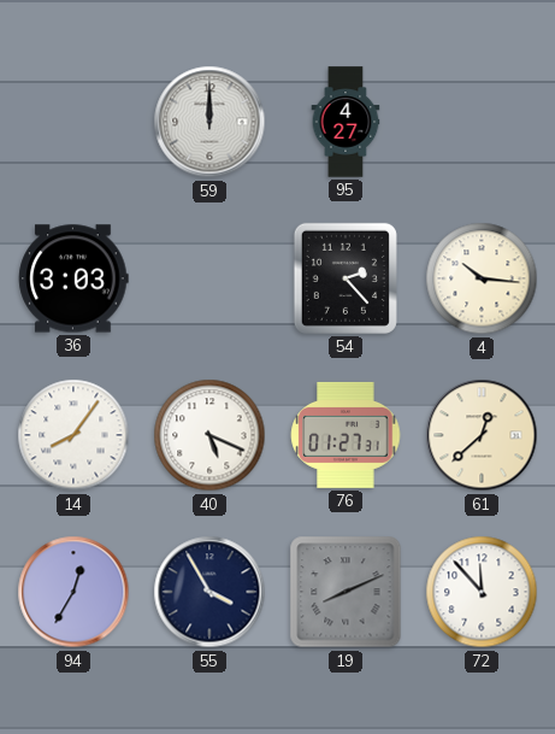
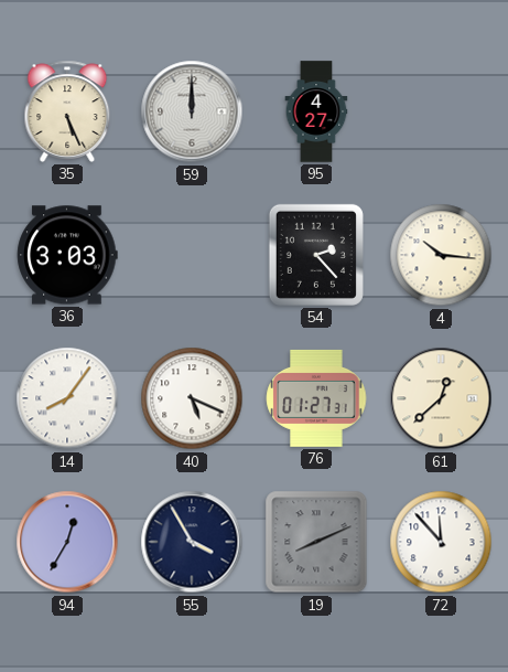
35: none -> 5:26 (67, 111)
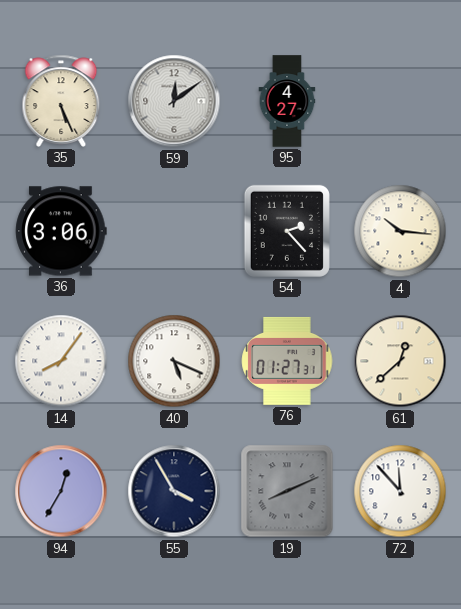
59: 12:00 -> 12:09 (174, 101)
36: 3:03 -> 3:06 (61, 231)
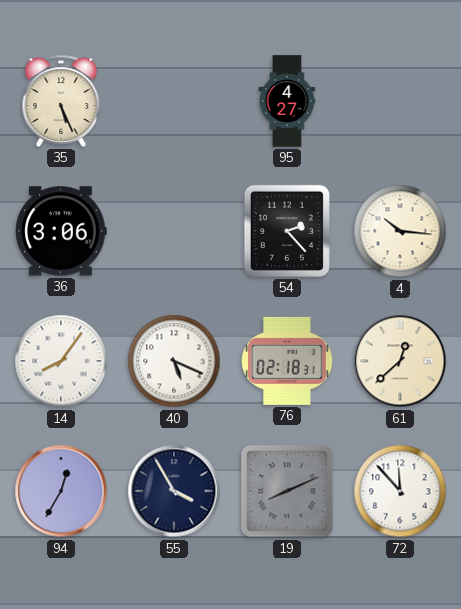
59: 12:09 -> none (174, 101)
76: 01:27 -> 02:18 (287, 361)
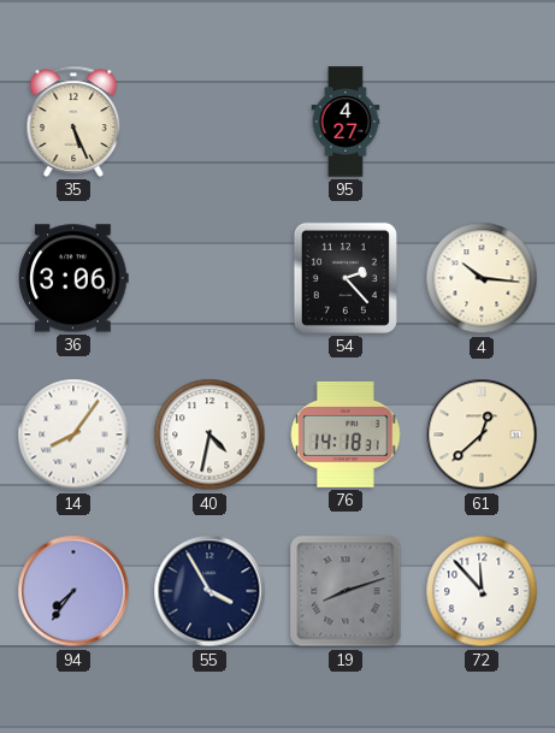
40: 5:19 -> 4:32 (209, 435)
76: 02:18 -> 14:18 (346, 435)
94: 12:35 -> 7:36 (73, 591)
19: 8:11 -> 8:12 (346, 591)
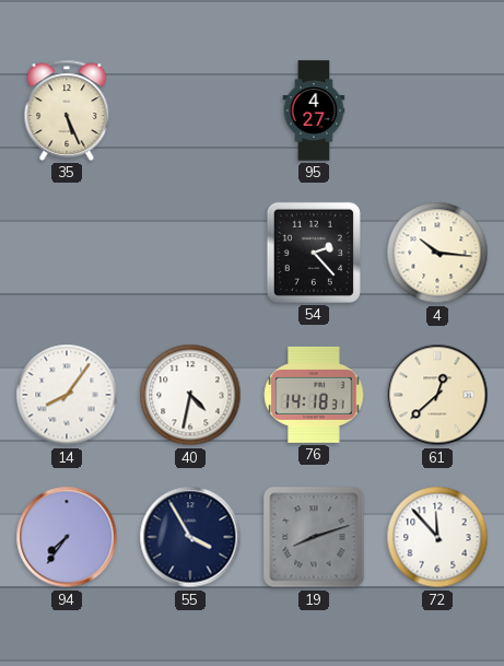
36: 3:06 -> none (73, 278)
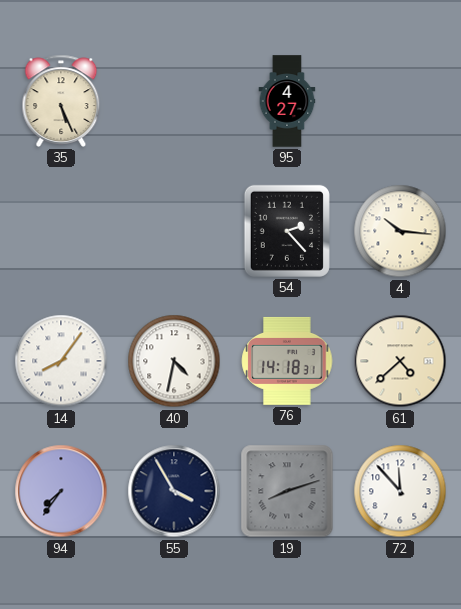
61: 12:38 -> 4:38 (400, 361)
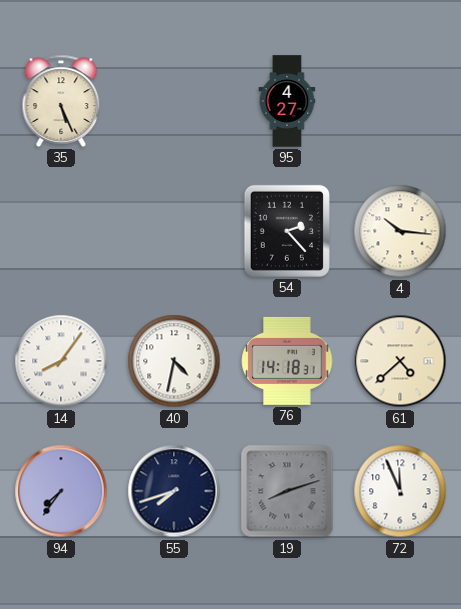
55: 3:55 -> 7:42 (174, 491)
72: 11:53 -> 11:56 (400, 491)
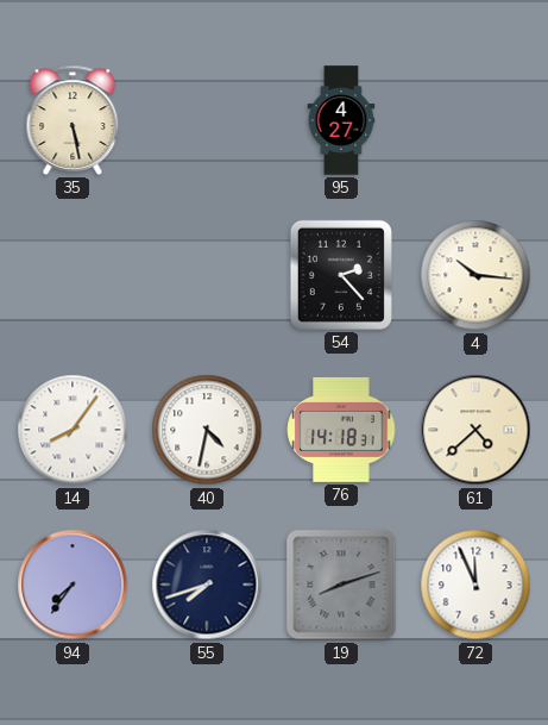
35: 5:26 -> 5:28 (73, 120)
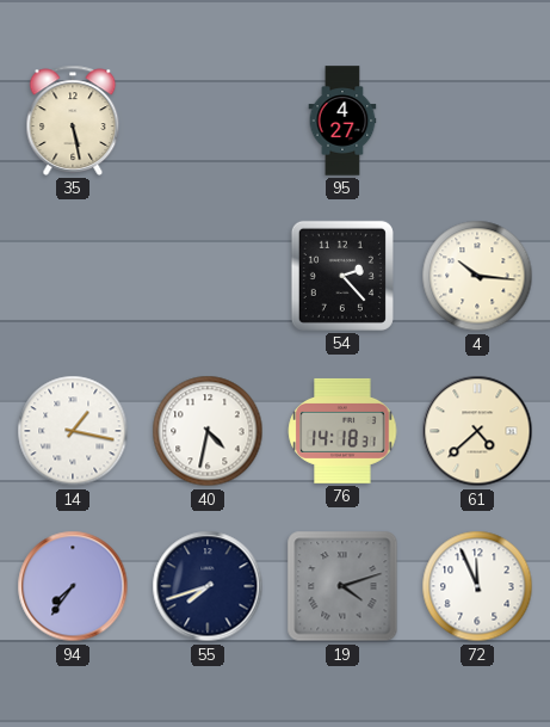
14: 8:06 -> 1:17 (73, 431)
19: 8:12 -> 4:12 (342, 586)
